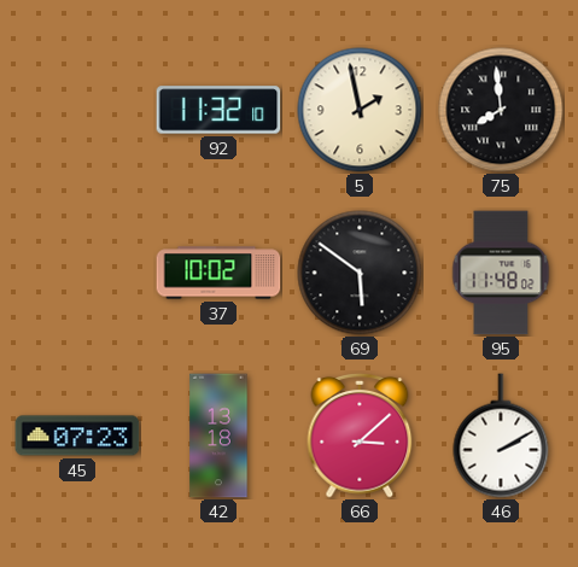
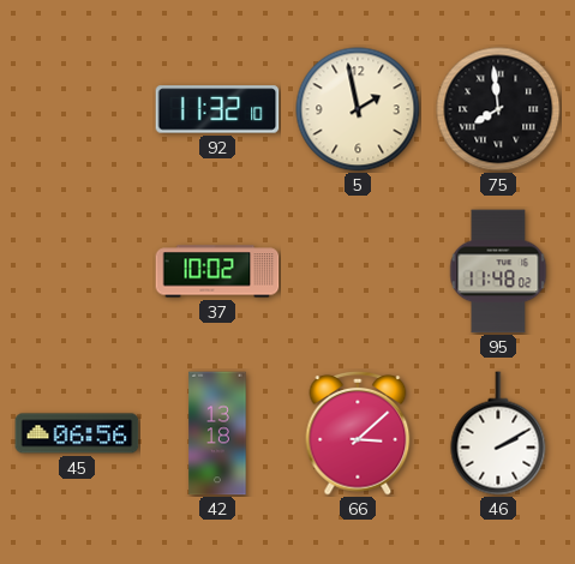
69: 5:51 -> none (360, 273)
45: 07:23 -> 06:56 (77, 433)
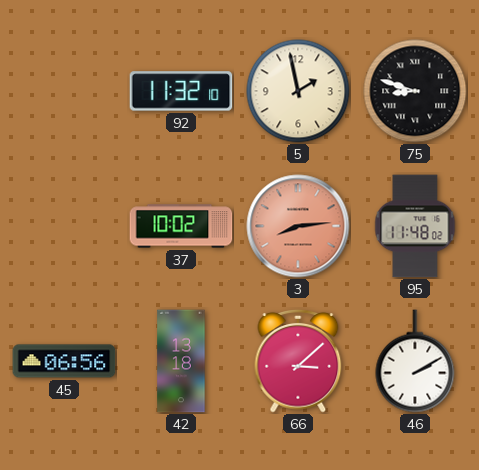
75: 7:59 -> 8:48 (415, 91)
3: none -> 8:14 (298, 226)
